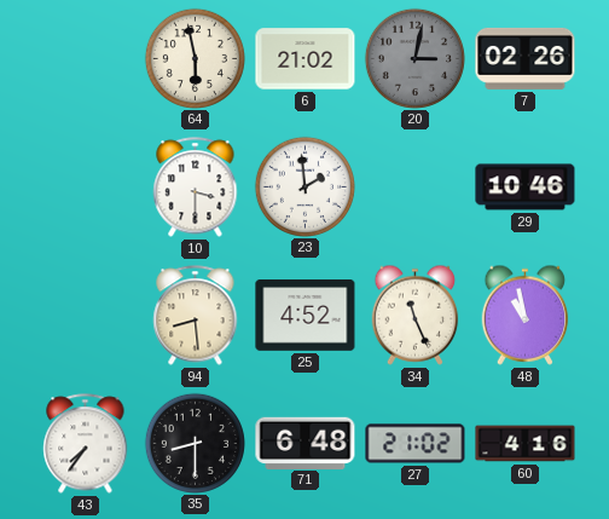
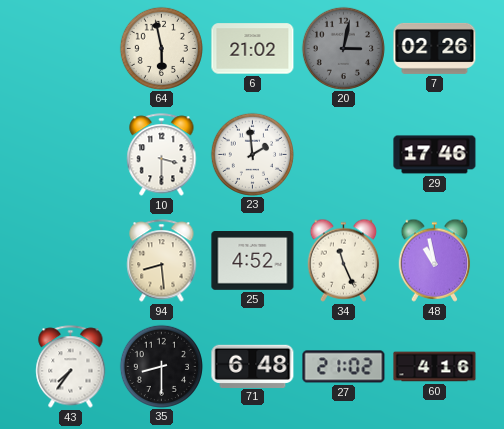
29: 10:46 -> 17:46 (435, 155)
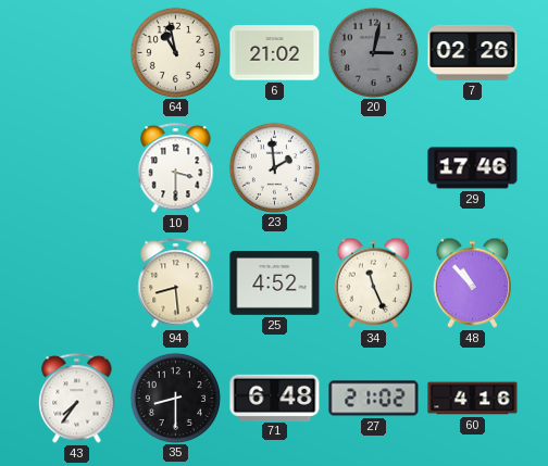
64: 5:58 -> 10:58 (175, 52)
48: 10:58 -> 10:53 (473, 282)
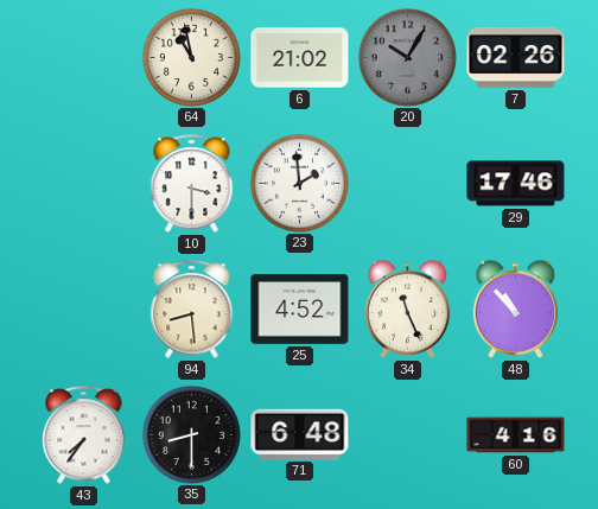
20: 3:02 -> 10:05 (407, 57)
27: 21:02 -> none (374, 399)
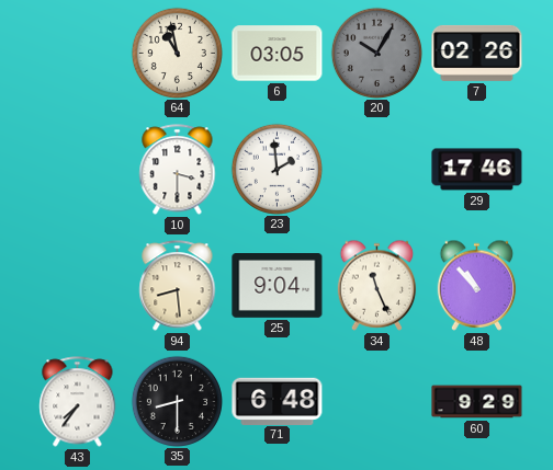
6: 21:02 -> 03:05 (278, 54)
25: 4:52 -> 9:04 (278, 286)
60: 4:16 -> 9:29 (477, 402)
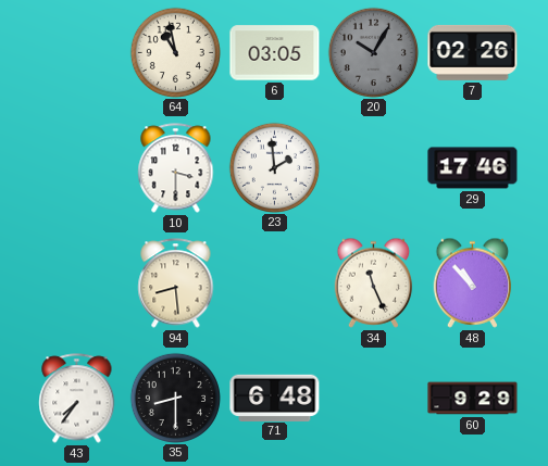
25: 9:04 -> none (278, 286)
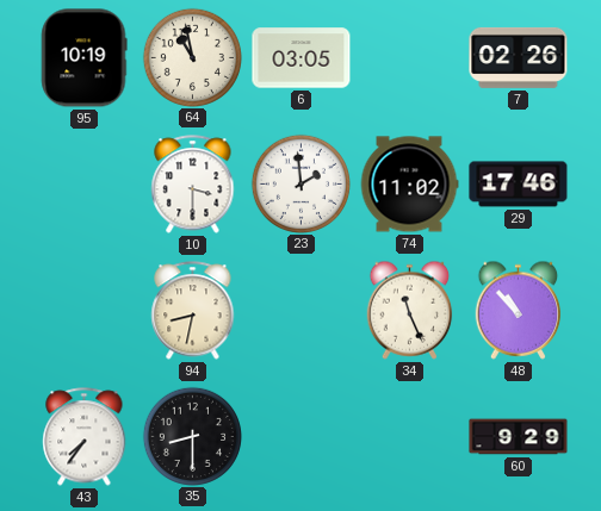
95: none -> 10:19 (85, 58)
20: 10:05 -> none (373, 52)
74: none -> 11:02 (409, 185)
94: 8:29 -> 8:32 (193, 311)
71: 6:48 -> none (275, 398)
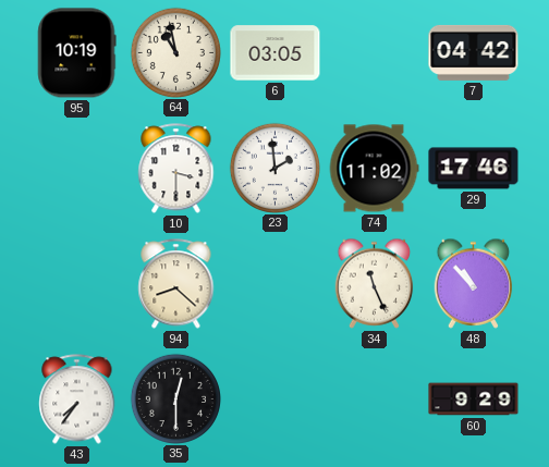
7: 02:26 -> 04:42 (474, 52)
94: 8:32 -> 8:22 (176, 284)
35: 8:30 -> 12:30 (175, 398)
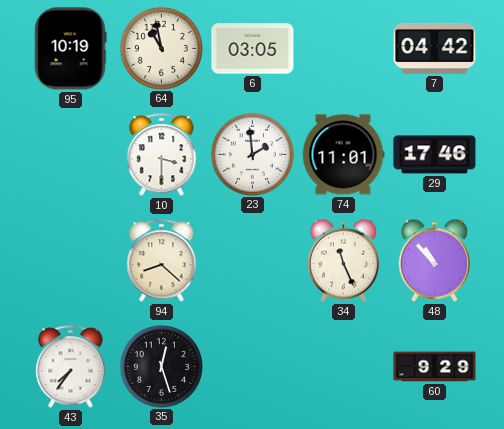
74: 11:02 -> 11:01 (343, 155)
35: 12:30 -> 12:27 (161, 366)
